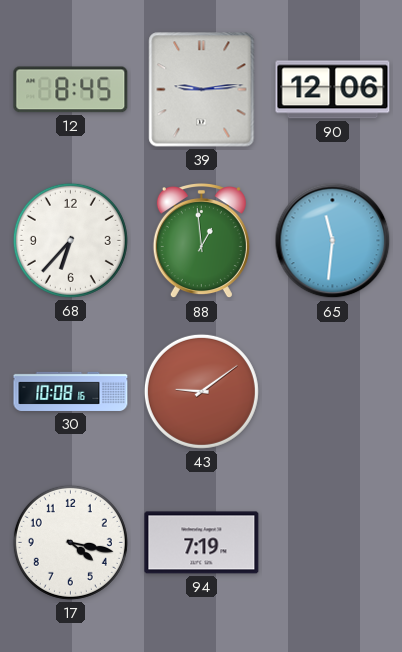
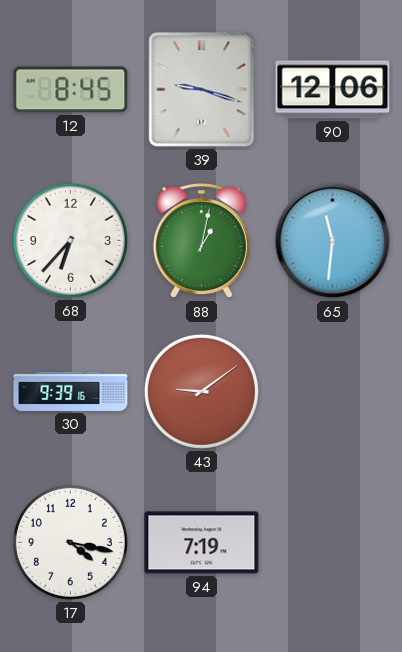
39: 9:14 -> 9:18 (202, 90)
88: 12:59 -> 1:02 (201, 242)
30: 10:08 -> 9:39 (71, 391)
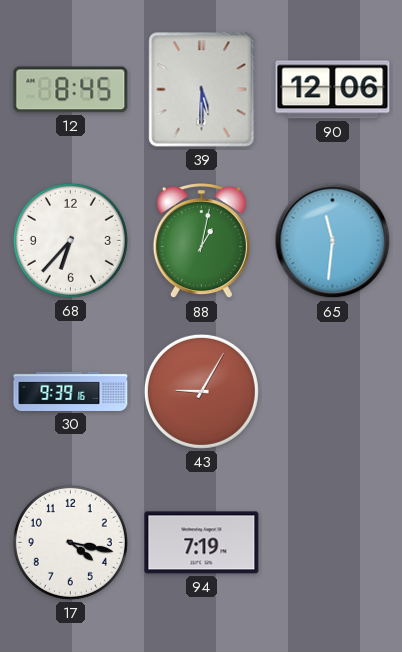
39: 9:18 -> 5:30 (202, 90)
43: 9:09 -> 9:05 (201, 391)
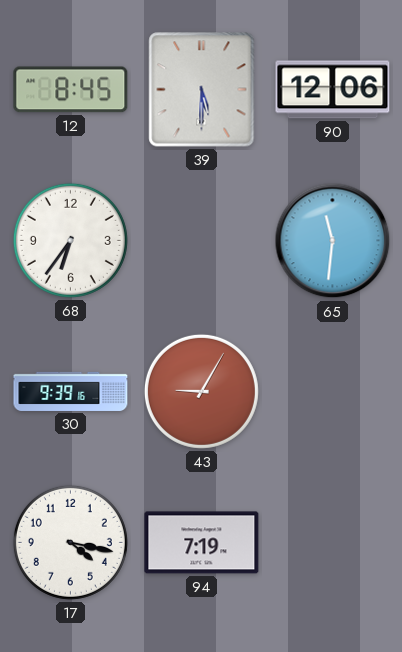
68: 6:37 -> 6:36 (70, 240)
88: 1:02 -> none (201, 242)
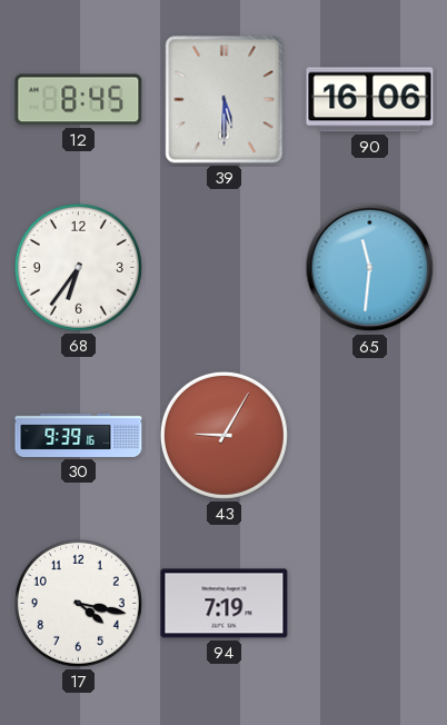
90: 12:06 -> 16:06 (370, 100)
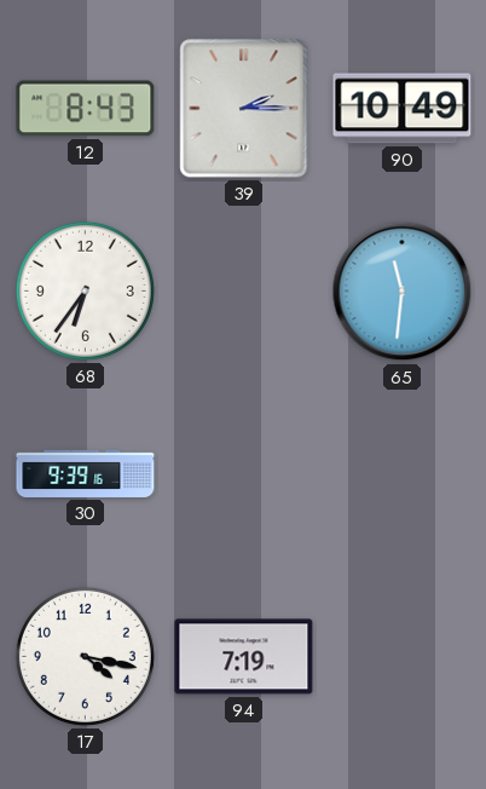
12: 8:45 -> 8:43 (86, 109)
39: 5:30 -> 2:15 (244, 109)
90: 16:06 -> 10:49 (403, 109)
43: 9:05 -> none (223, 435)
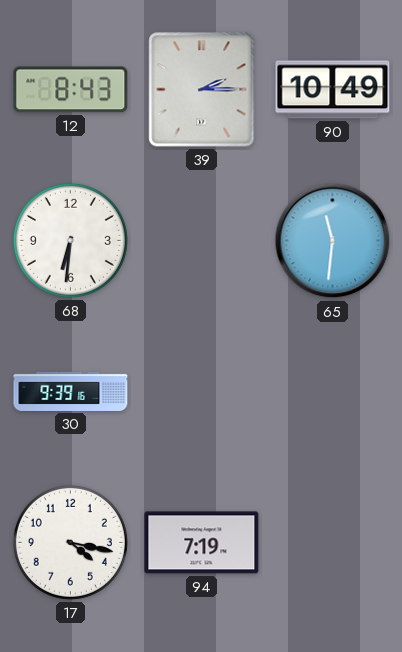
68: 6:36 -> 6:31 (70, 240)
